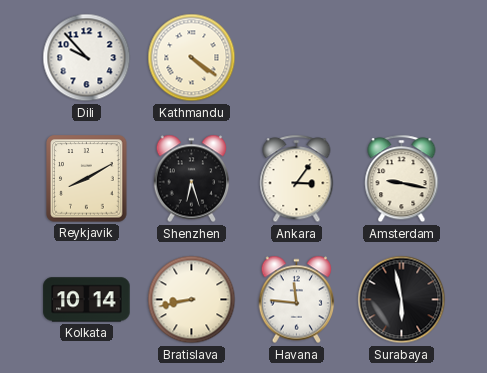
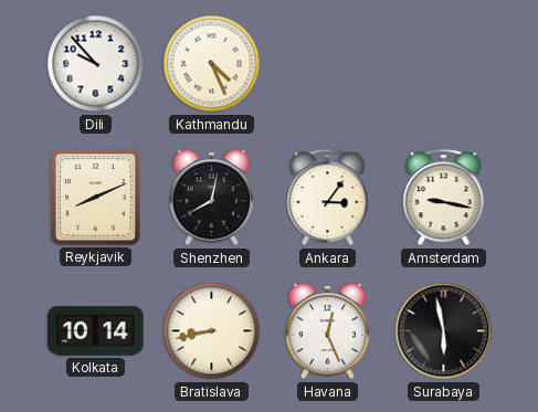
Kathmandu: 4:21 -> 4:26 (212, 64)
Reykjavik: 8:10 -> 8:11 (96, 198)
Shenzhen: 6:27 -> 8:02 (212, 198)
Havana: 11:46 -> 12:26 (328, 331)
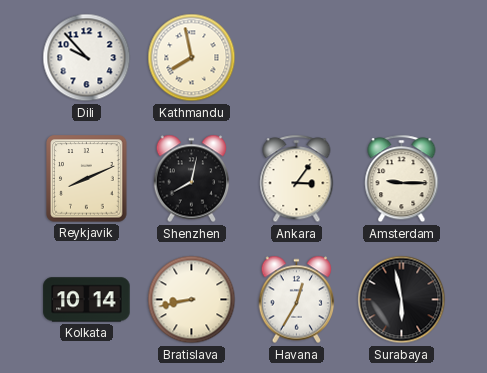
Kathmandu: 4:26 -> 7:58 (192, 58)
Amsterdam: 9:17 -> 9:15 (402, 179)
Havana: 12:26 -> 12:35 (297, 300)
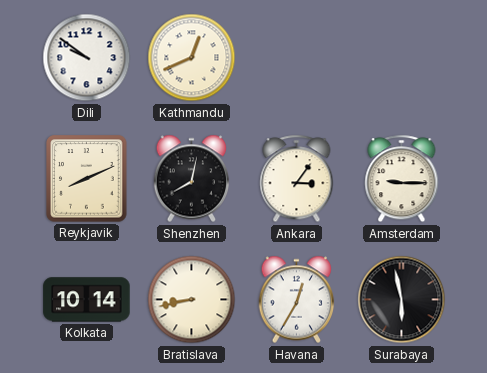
Dili: 9:53 -> 9:51 (87, 58)
Kathmandu: 7:58 -> 12:41 (192, 58)
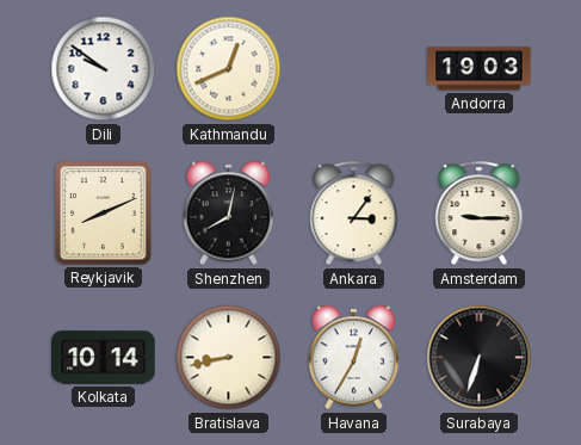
Andorra: none -> 19:03 (480, 69)
Surabaya: 5:58 -> 6:33 (480, 358)
